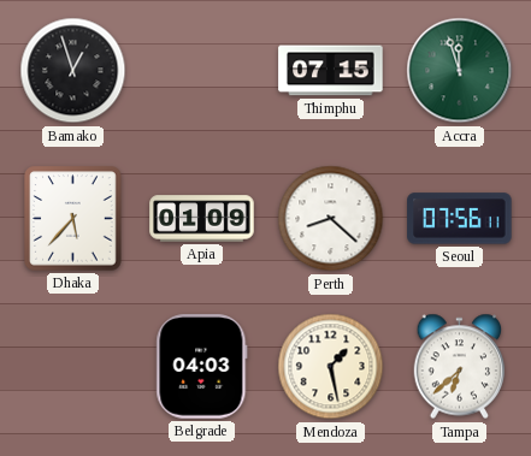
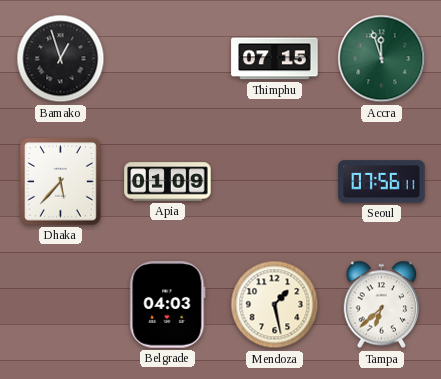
Perth: 8:22 -> none (331, 219)
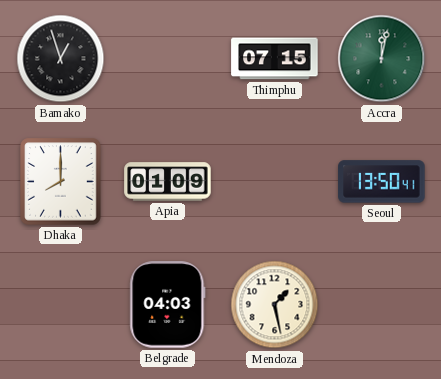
Accra: 11:57 -> 12:02 (382, 59)
Dhaka: 5:37 -> 8:00 (61, 182)
Seoul: 07:56 -> 13:50 (382, 182)
Tampa: 6:38 -> none (382, 305)
